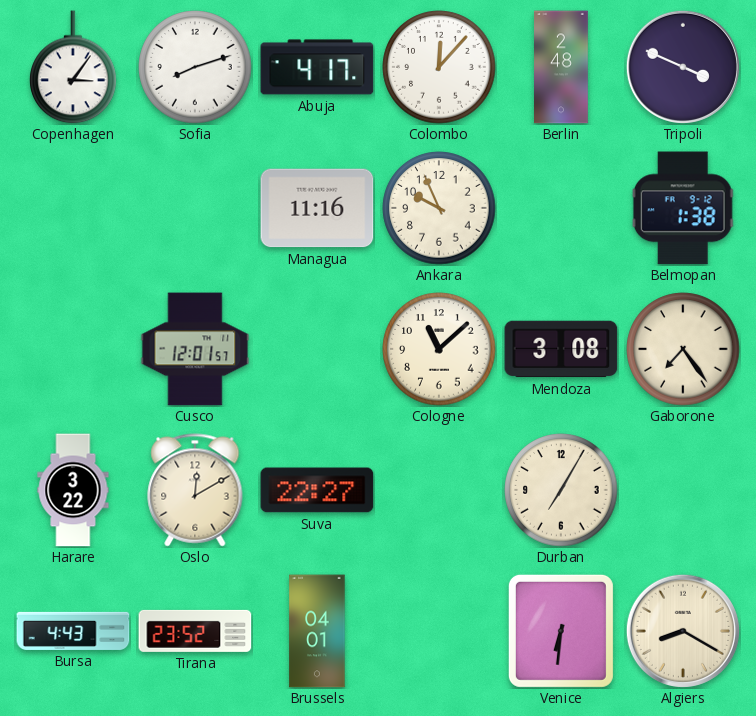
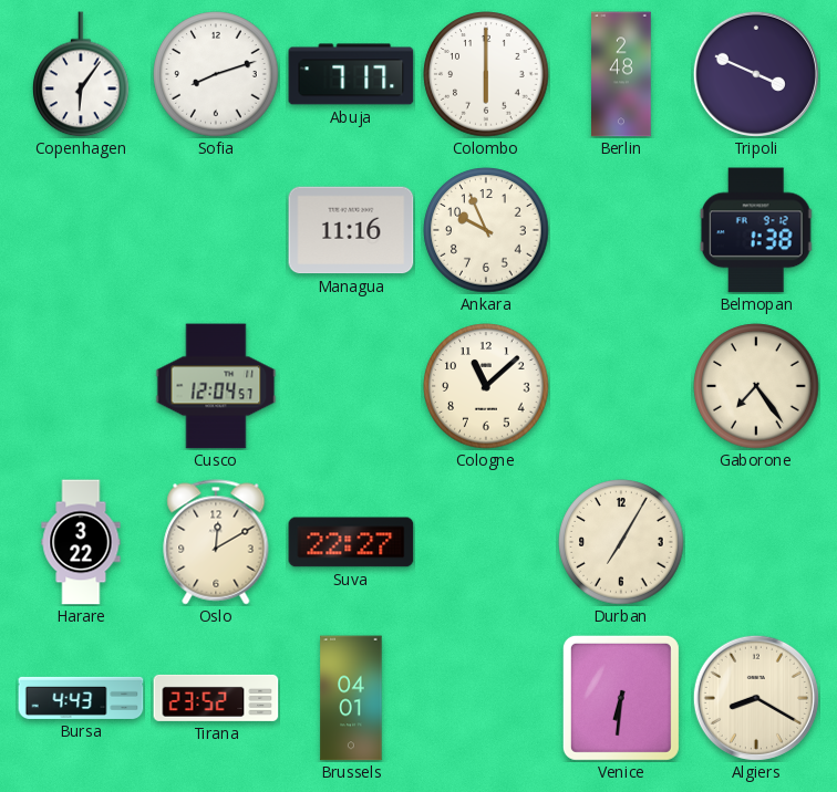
Copenhagen: 3:06 -> 6:06 (81, 74)
Abuja: 4:17 -> 7:17 (351, 74)
Colombo: 12:07 -> 6:00 (486, 74)
Cusco: 12:01 -> 12:04 (216, 386)
Mendoza: 3:08 -> none (561, 349)
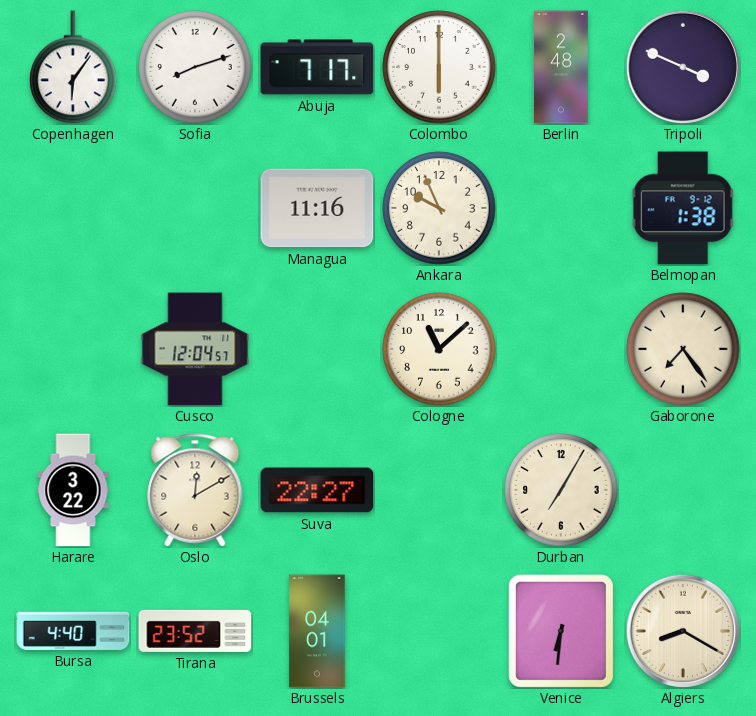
Bursa: 4:43 -> 4:40 (73, 631)
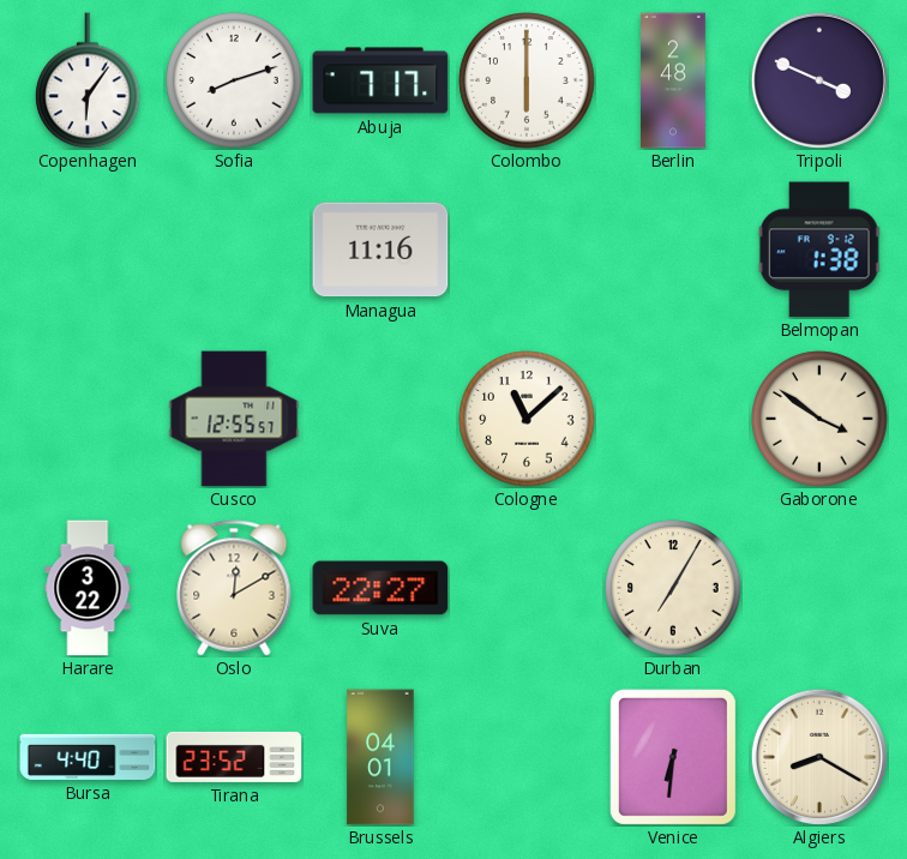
Ankara: 9:56 -> none (439, 208)
Cusco: 12:04 -> 12:55 (234, 419)
Gaborone: 7:24 -> 3:51 (819, 419)
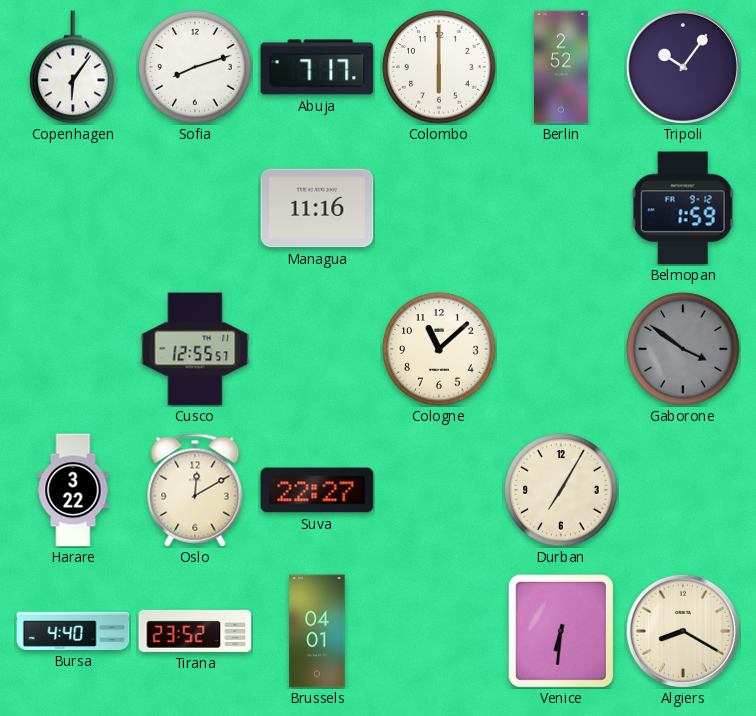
Berlin: 2:48 -> 2:52 (562, 67)
Tripoli: 3:49 -> 10:06 (683, 67)
Belmopan: 1:38 -> 1:59 (683, 208)
Gaborone dial: cream -> grey (683, 349)
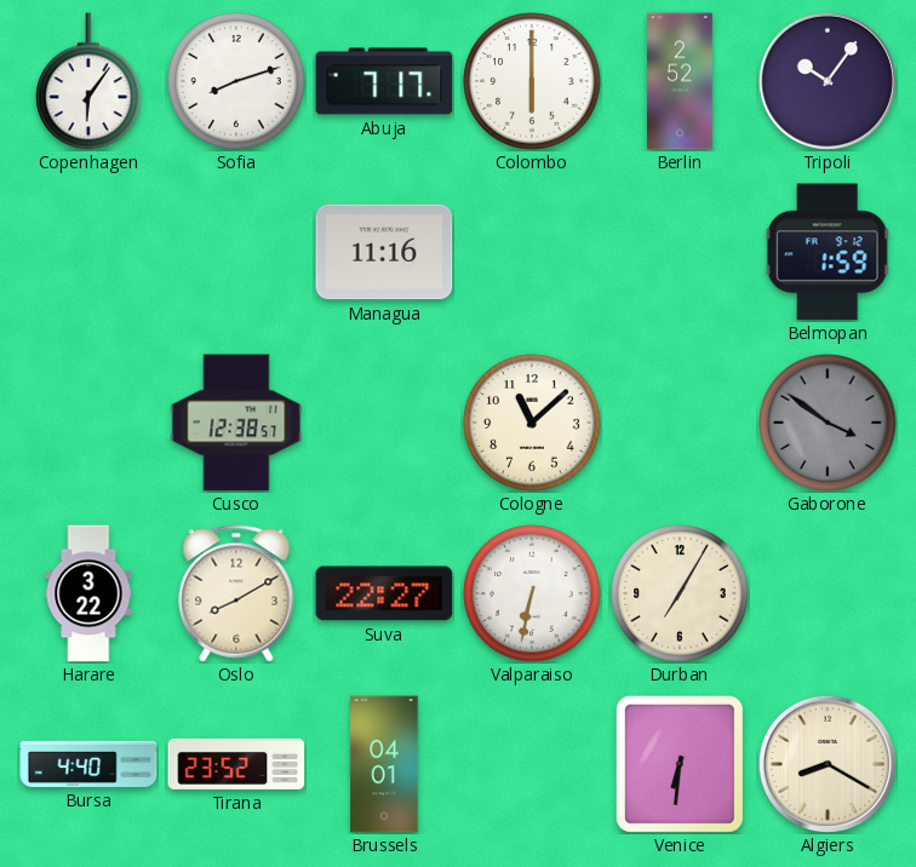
Cusco: 12:55 -> 12:38 (236, 423)
Oslo: 12:10 -> 8:10 (236, 593)
Valparaiso: none -> 6:32 (532, 593)
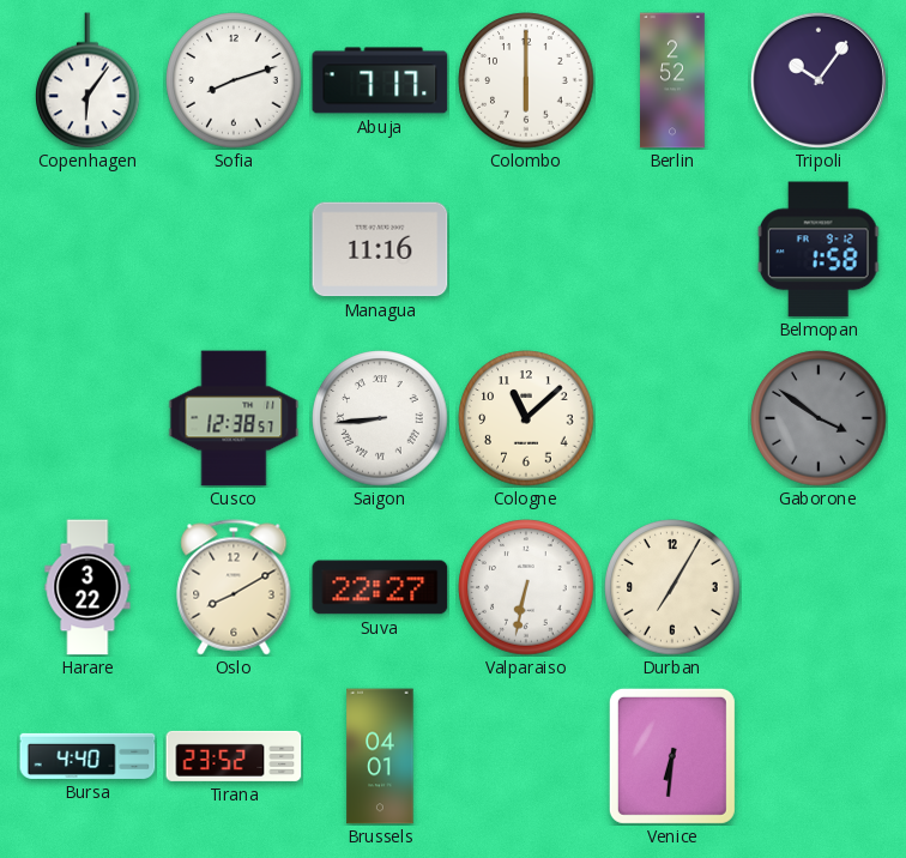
Belmopan: 1:59 -> 1:58 (819, 249)
Saigon: none -> 8:44 (380, 418)
Algiers: 8:20 -> none (828, 764)
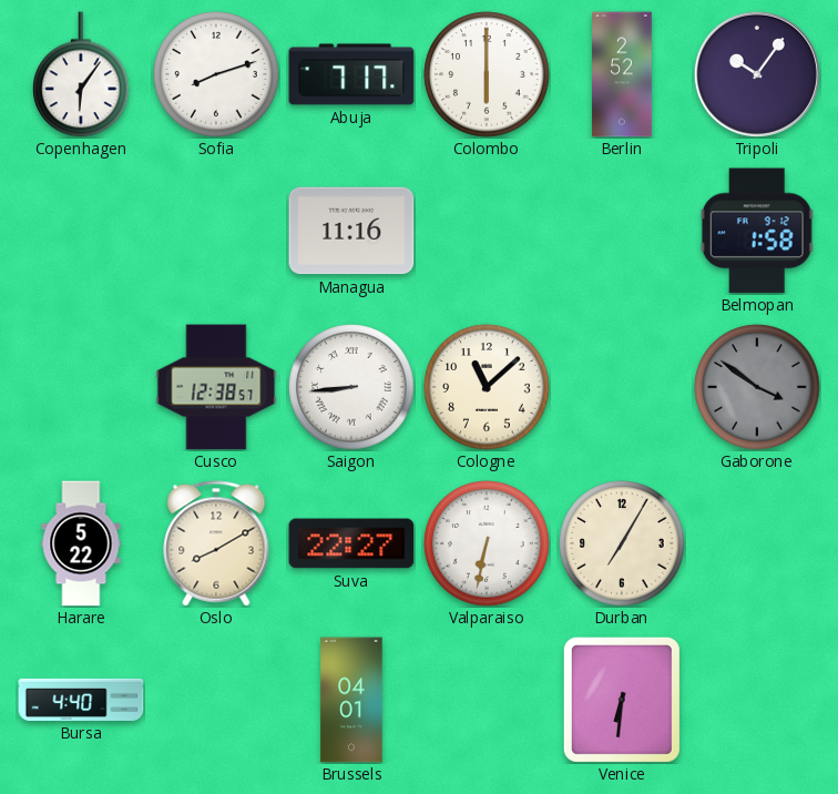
Harare: 3:22 -> 5:22 (81, 543)
Tirana: 23:52 -> none (234, 756)
